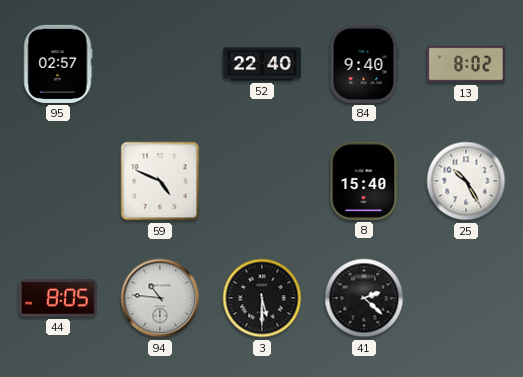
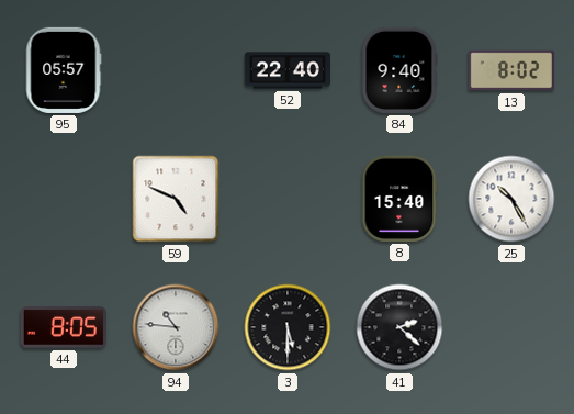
95: 02:57 -> 05:57 (64, 70)
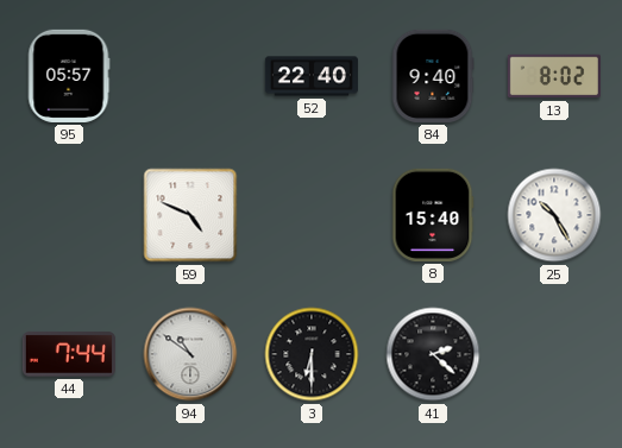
44: 8:05 -> 7:44 (69, 354)
94: 10:46 -> 10:51 (190, 354)
3: 5:30 -> 6:30 (312, 354)
